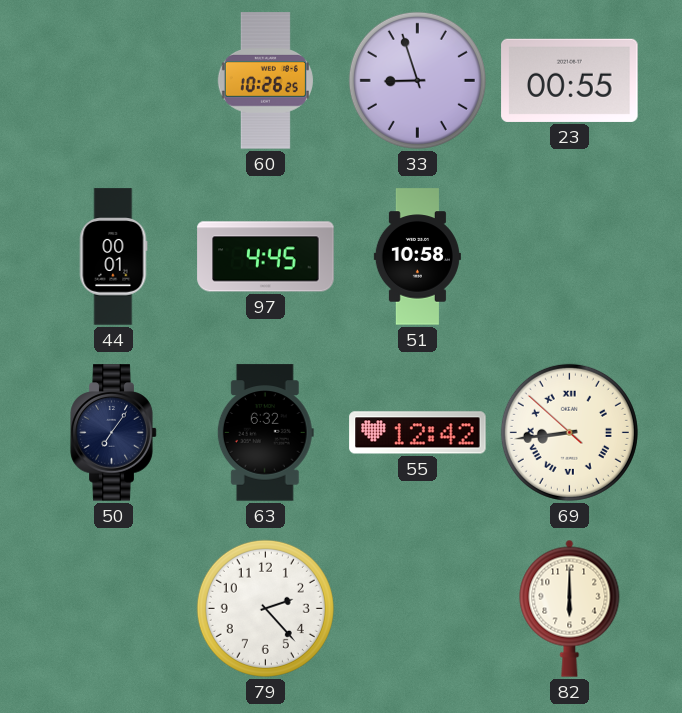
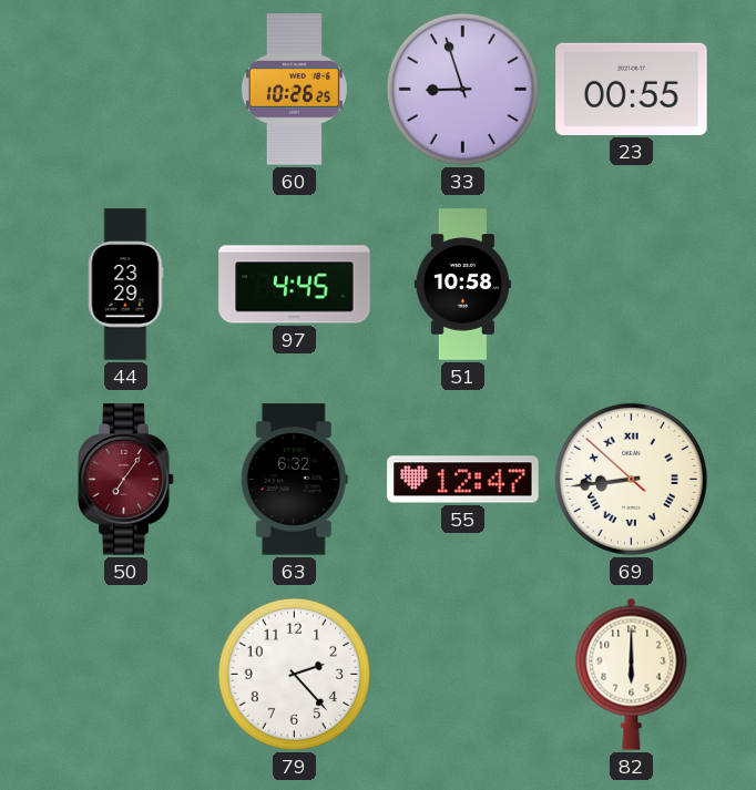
44: 00:01 -> 23:29 (125, 285)
50 dial: navy -> burgundy (126, 480)
55: 12:42 -> 12:47 (463, 480)
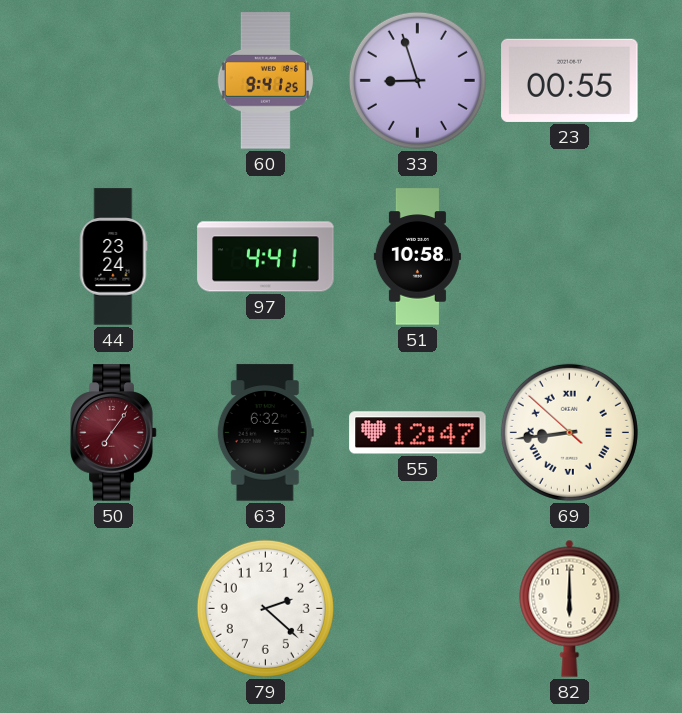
60: 10:26 -> 9:41 (265, 81)
44: 23:29 -> 23:24 (113, 257)
97: 4:45 -> 4:41 (266, 257)
79: 2:23 -> 2:22 (265, 608)
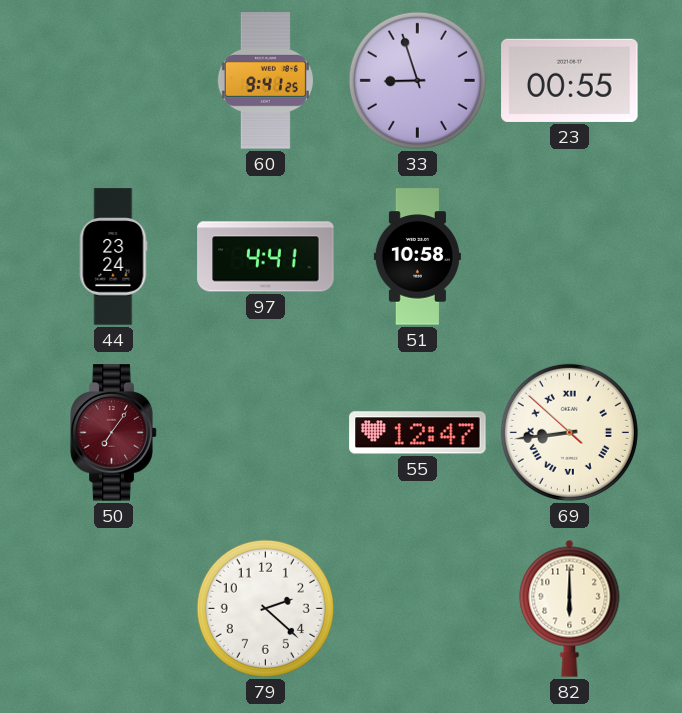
63: 6:32 -> none (265, 433)
